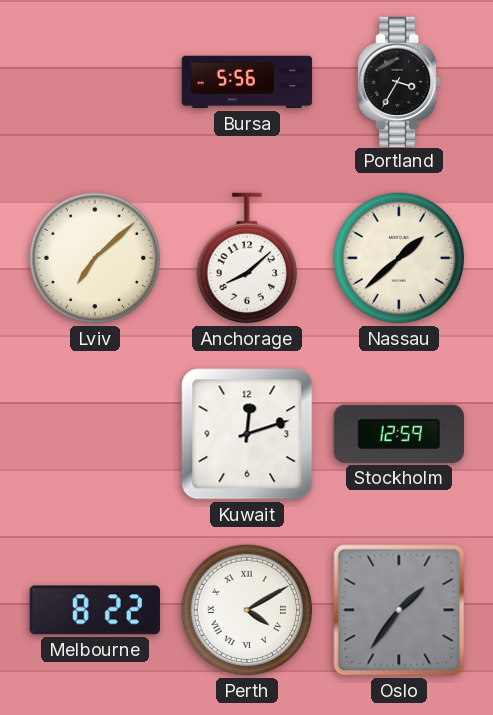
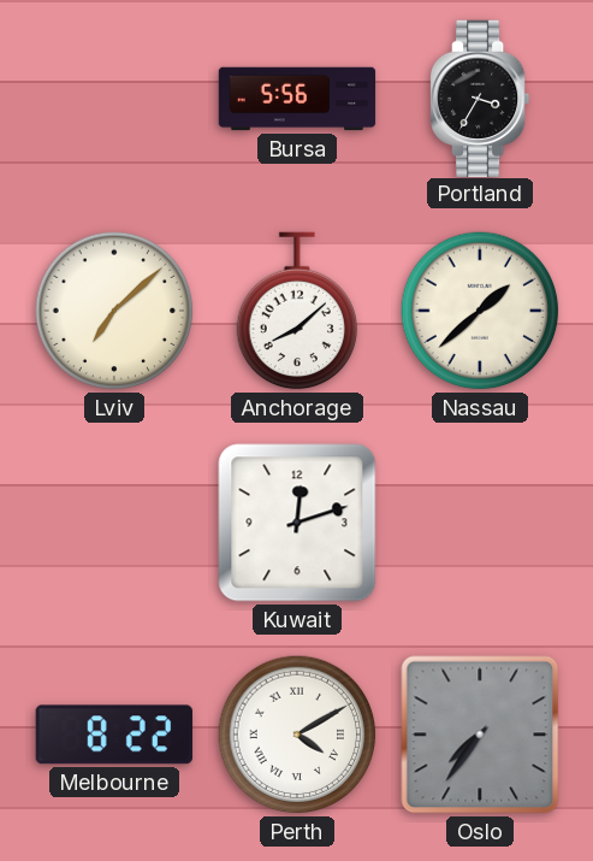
Stockholm: 12:59 -> none (399, 434)
Oslo: 1:36 -> 7:36 (480, 735)
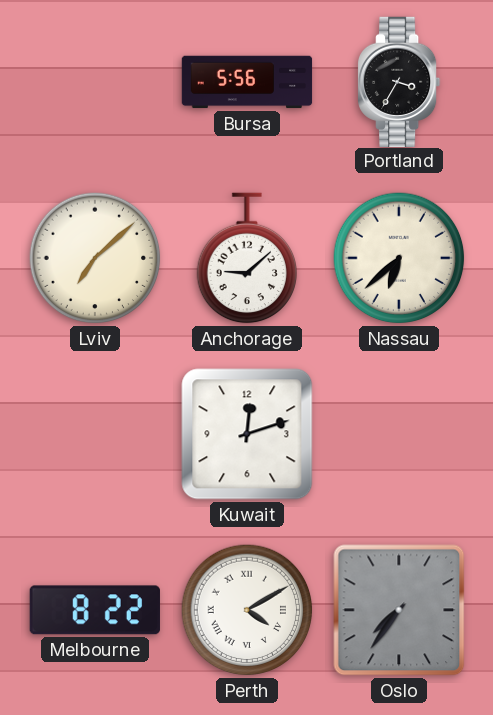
Anchorage: 8:08 -> 9:08 (246, 258)
Nassau: 1:38 -> 6:38 (399, 258)
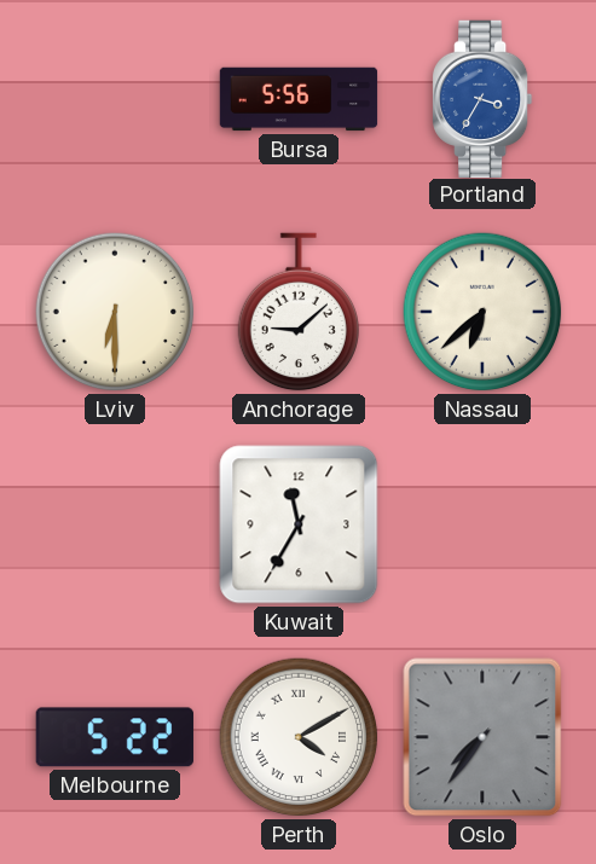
Portland dial: black -> blue (484, 98)
Lviv: 7:08 -> 6:30 (115, 312)
Kuwait: 12:12 -> 11:35 (299, 524)
Melbourne: 8:22 -> 5:22 (115, 737)
